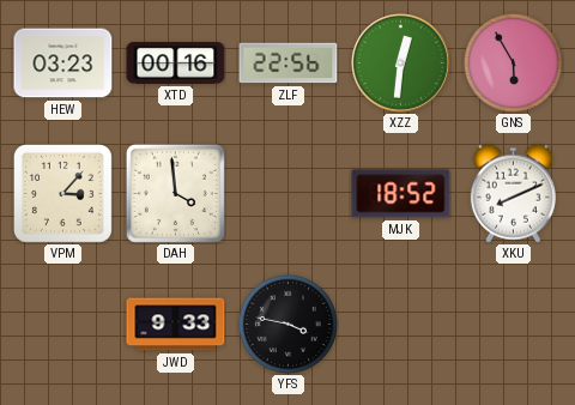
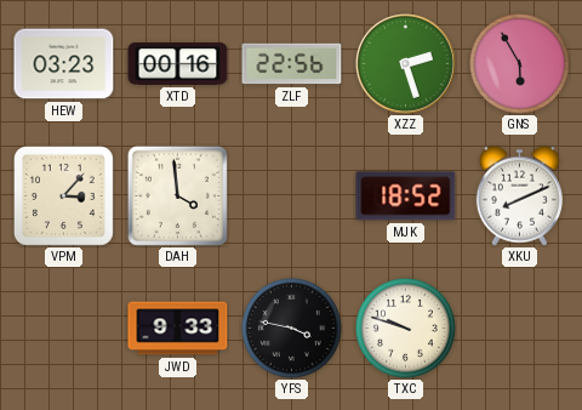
XZZ: 12:31 -> 2:27 (406, 64)
TXC: none -> 9:48 (405, 328)
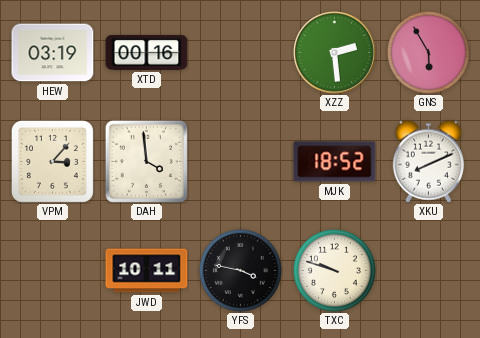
HEW: 03:23 -> 03:19 (53, 53)
ZLF: 22:56 -> none (292, 64)
XZZ: 2:27 -> 2:29 (335, 53)
JWD: 9:33 -> 10:11 (147, 271)
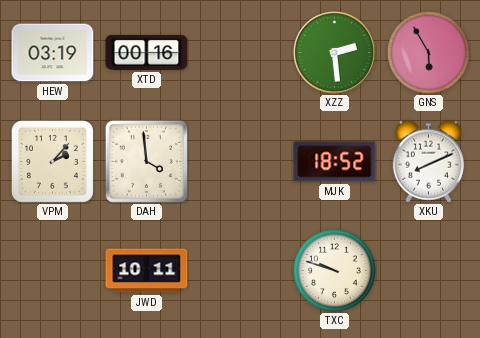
VPM: 3:07 -> 2:07 (52, 161)
YFS: 3:47 -> none (240, 270)
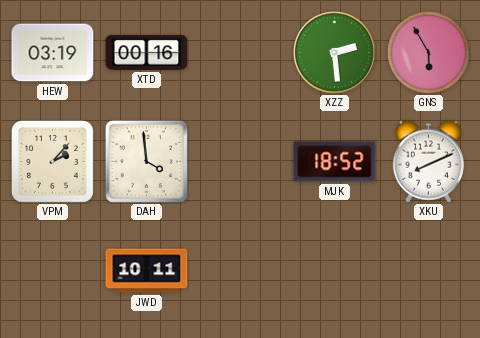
TXC: 9:48 -> none (334, 270)
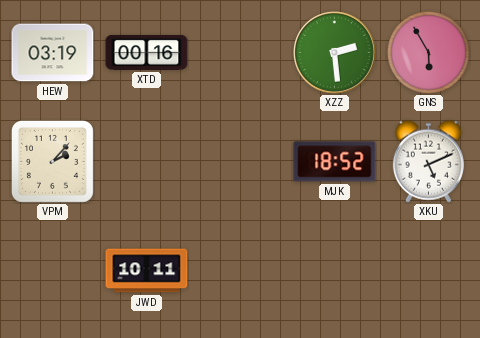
DAH: 3:59 -> none (146, 161)
XKU: 8:11 -> 5:11 (428, 161)
